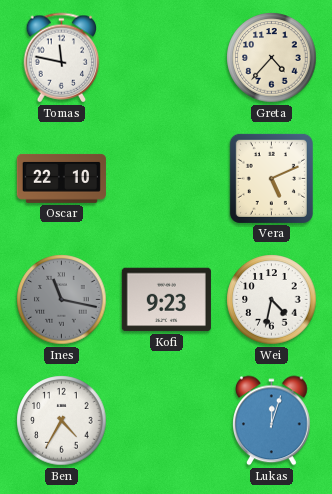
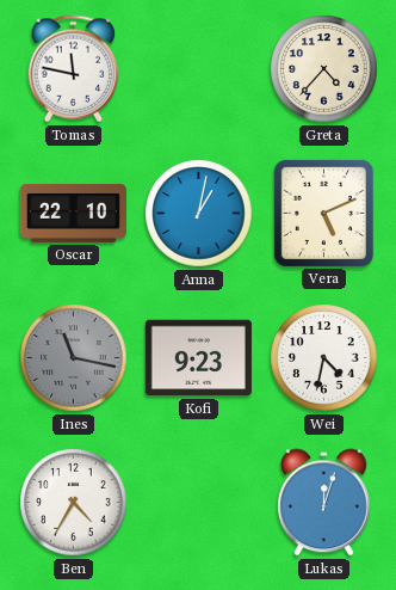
Anna: none -> 1:02 (199, 214)
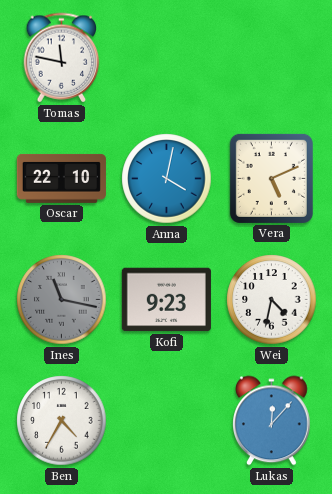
Greta: 4:37 -> none (324, 69)
Anna: 1:02 -> 4:02 (167, 179)
Lukas: 12:03 -> 12:07 (272, 421)
